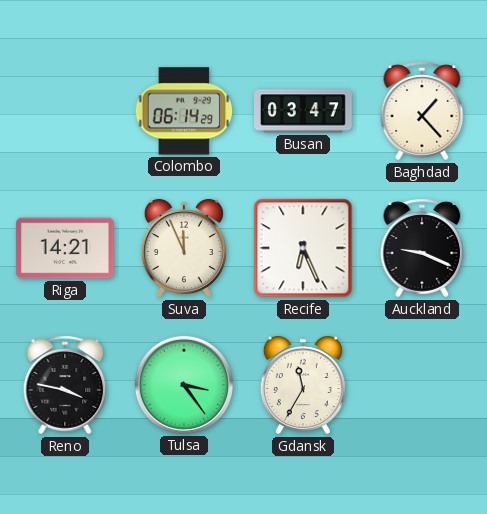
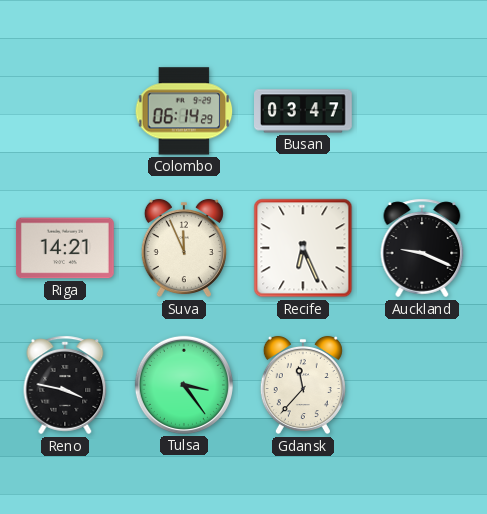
Baghdad: 1:23 -> none (422, 111)
Gdansk: 11:35 -> 11:37 (303, 385)
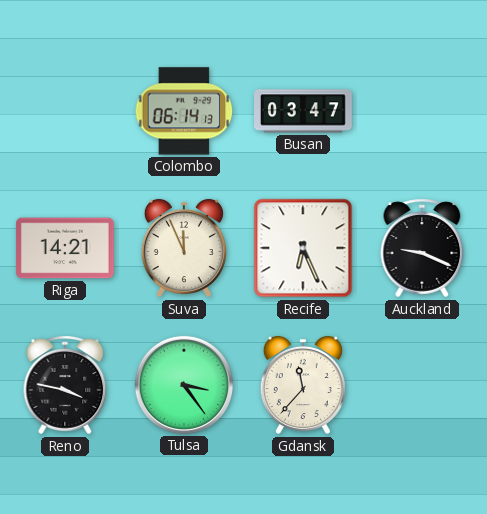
Colombo: 06:14:29 -> 06:14:13 (184, 111)
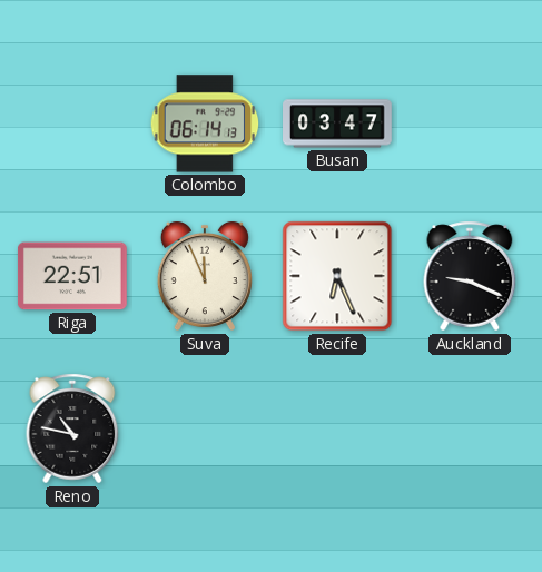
Riga: 14:21 -> 22:51 (72, 276)
Reno: 3:47 -> 10:47 (72, 428)
Tulsa: 3:24 -> none (184, 385)
Gdansk: 11:37 -> none (303, 385)
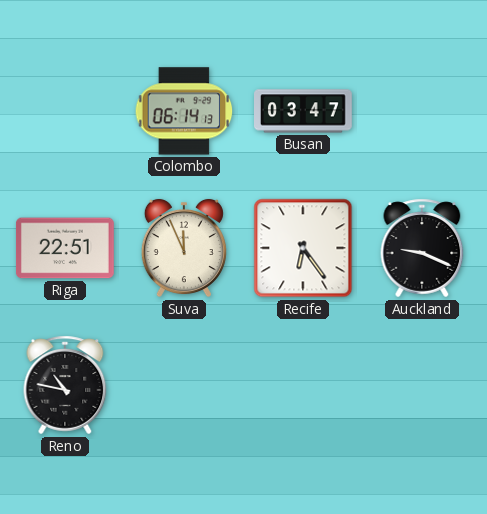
Recife: 6:26 -> 6:24 (303, 248)
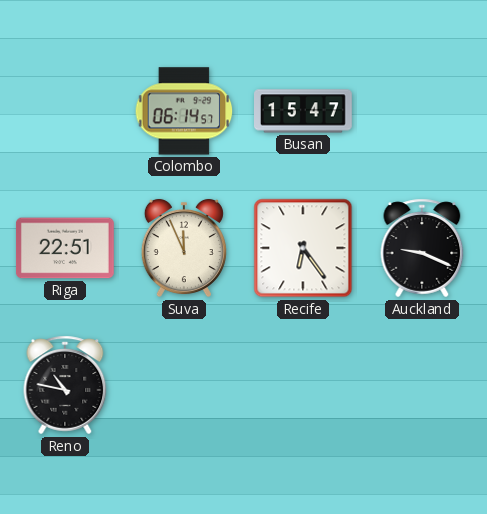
Colombo: 06:14:13 -> 06:14:57 (184, 111)
Busan: 03:47 -> 15:47 (304, 111)
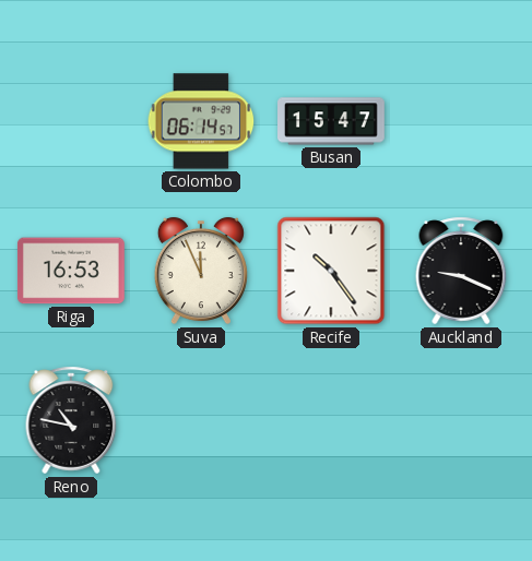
Riga: 22:51 -> 16:53 (71, 271)
Recife: 6:24 -> 10:24 (331, 271)
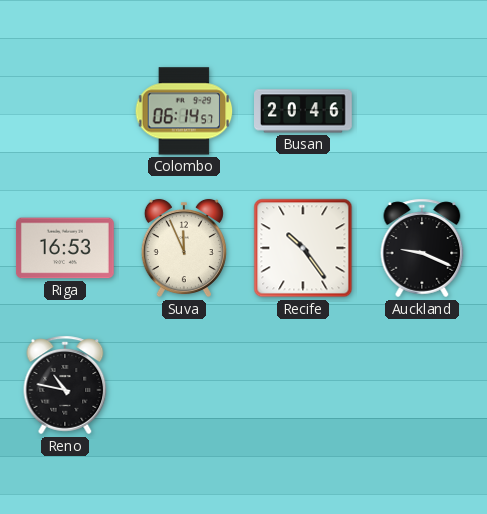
Busan: 15:47 -> 20:46 (304, 111)
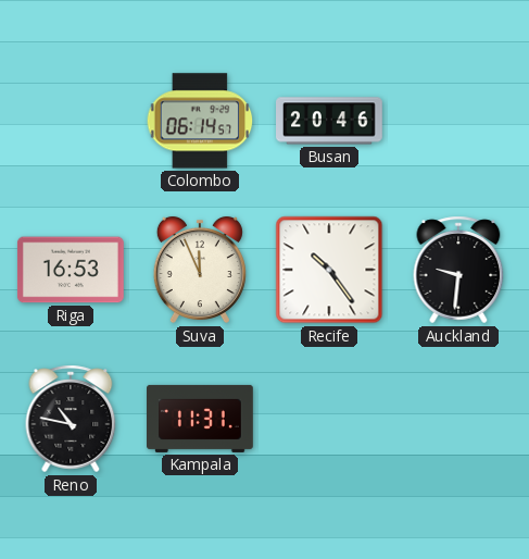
Auckland: 9:19 -> 9:31 (458, 270)
Kampala: none -> 11:31 (201, 419)
